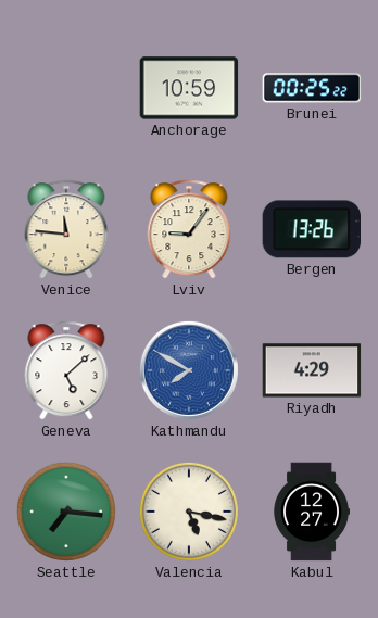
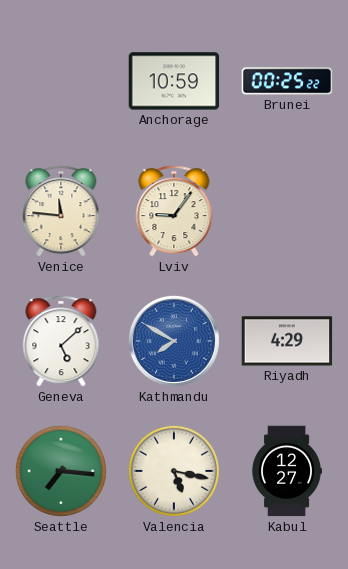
Bergen: 13:26 -> none (312, 229)
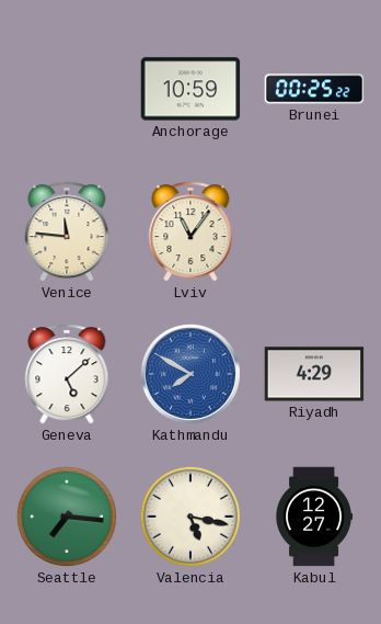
Lviv: 9:06 -> 11:06 (190, 231)
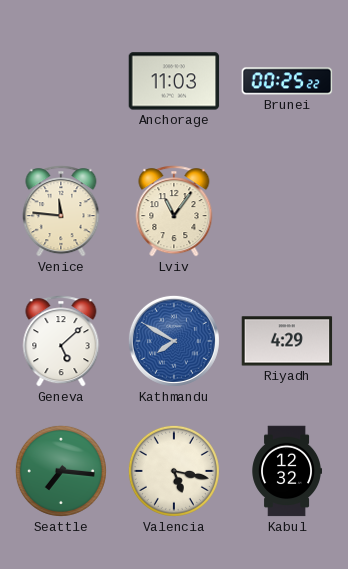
Anchorage: 10:59 -> 11:03 (174, 81)
Kabul: 12:27 -> 12:32 (286, 471)
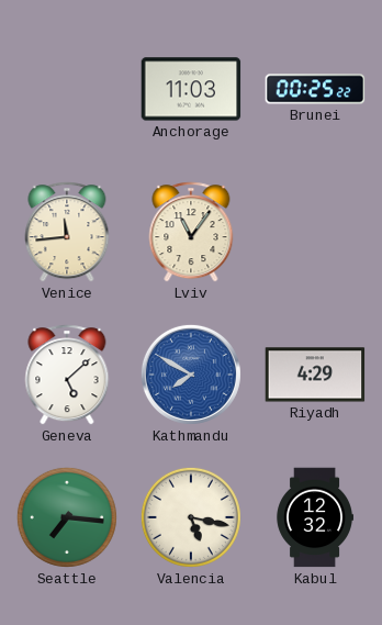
Venice: 11:46 -> 11:44 (67, 232)
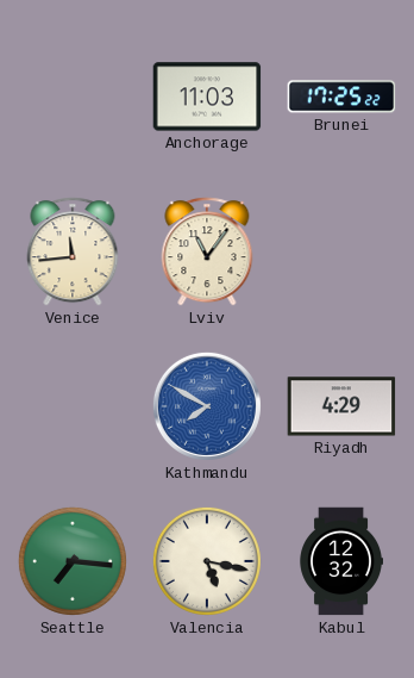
Brunei: 00:25 -> 17:25 (341, 97)
Geneva: 5:08 -> none (67, 375)
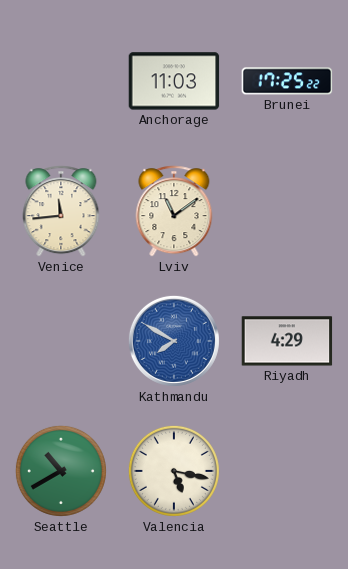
Lviv: 11:06 -> 11:09 (174, 211)
Seattle: 7:16 -> 10:40 (61, 471)
Kabul: 12:32 -> none (340, 561)
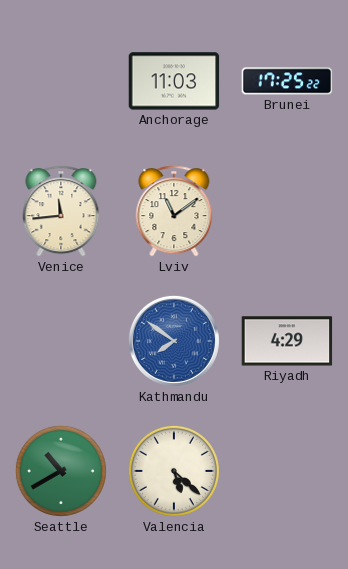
Kathmandu: 7:50 -> 7:51 (174, 341)
Valencia: 5:17 -> 5:22 (174, 471)
